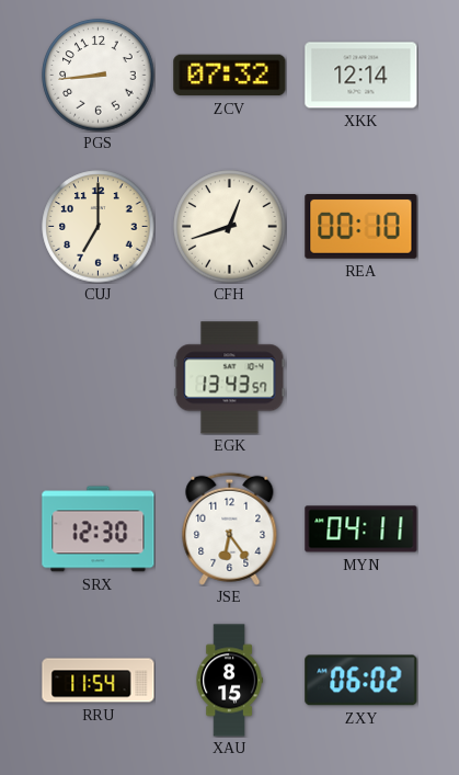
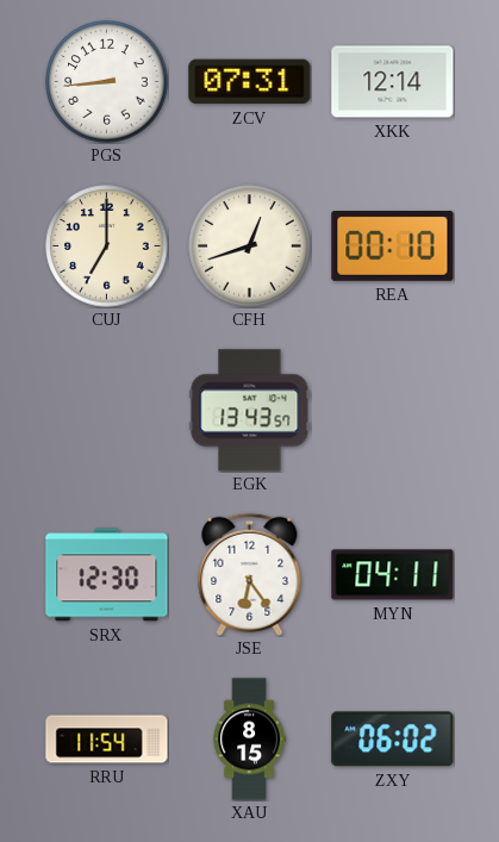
ZCV: 07:32 -> 07:31 (250, 82)
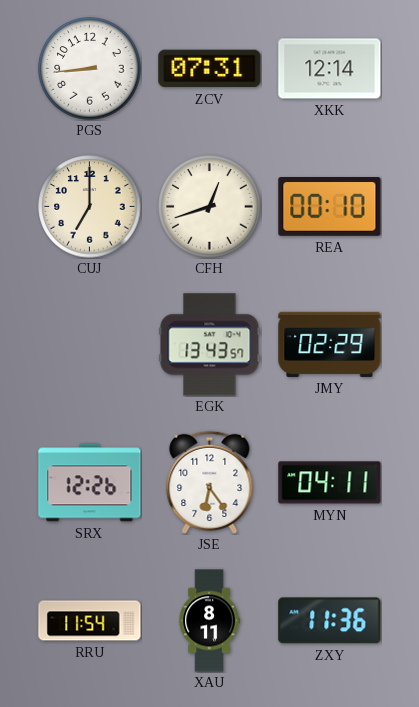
JMY: none -> 02:29 (330, 344)
SRX: 12:30 -> 12:26 (90, 483)
XAU: 8:15 -> 8:11 (209, 621)
ZXY: 06:02 -> 11:36 (330, 621)
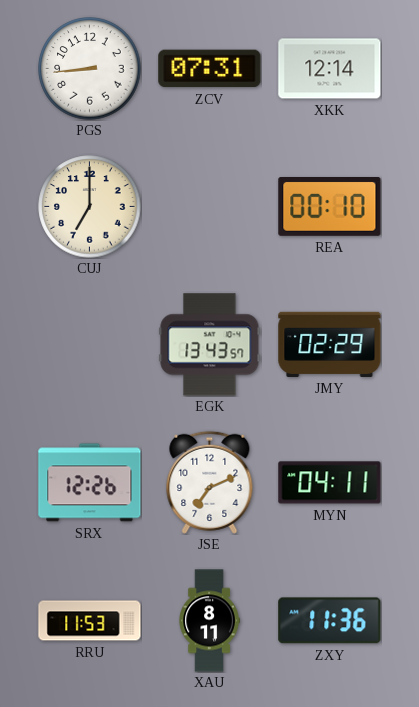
CFH: 12:42 -> none (210, 207)
JSE: 6:24 -> 7:11 (210, 482)
RRU: 11:54 -> 11:53 (90, 621)
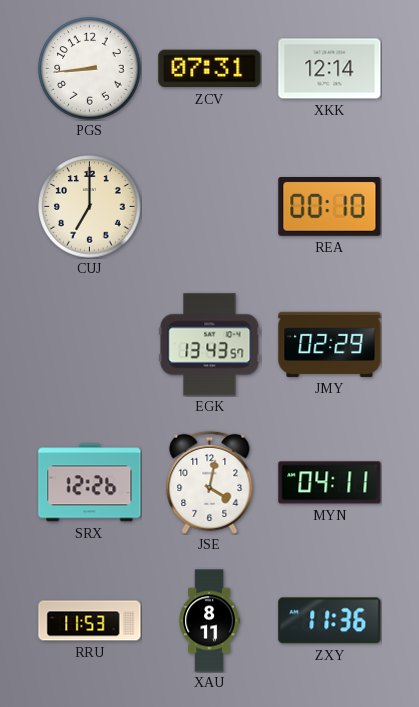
JSE: 7:11 -> 4:02 (210, 482)
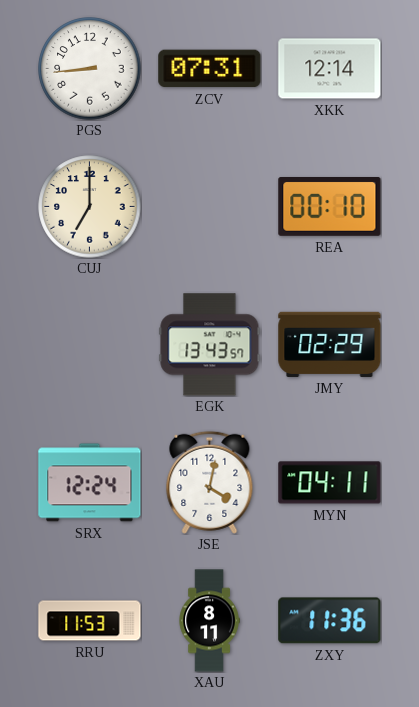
SRX: 12:26 -> 12:24 (90, 483)
